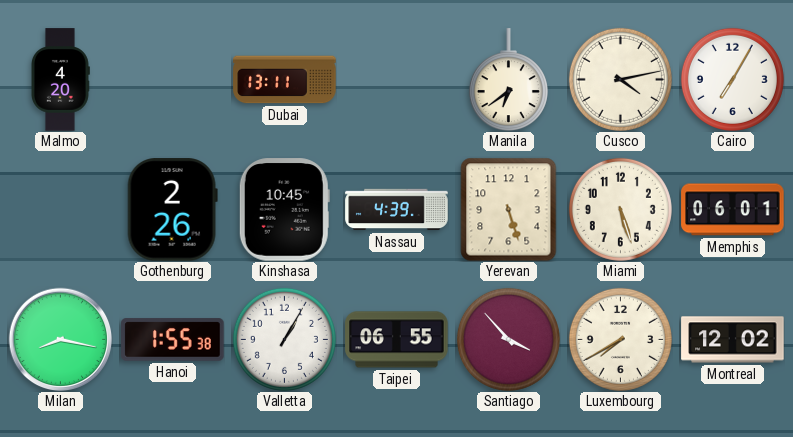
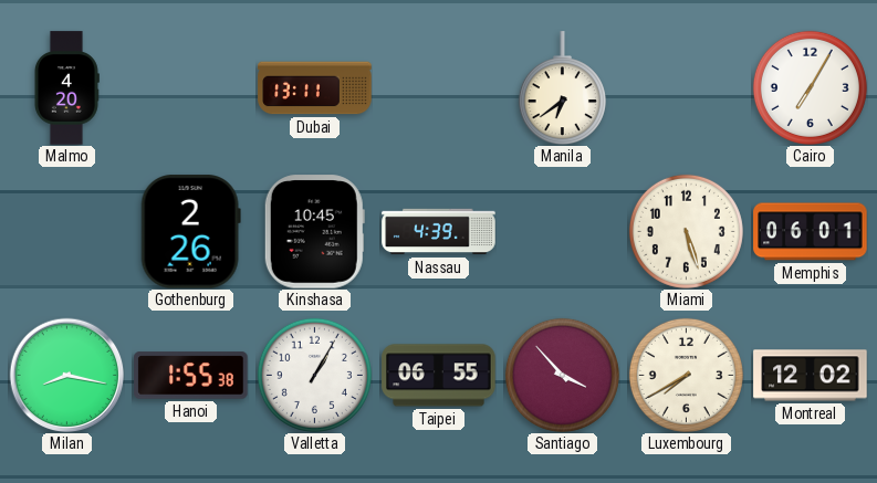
Cusco: 4:13 -> none (620, 79)
Yerevan: 5:27 -> none (509, 209)
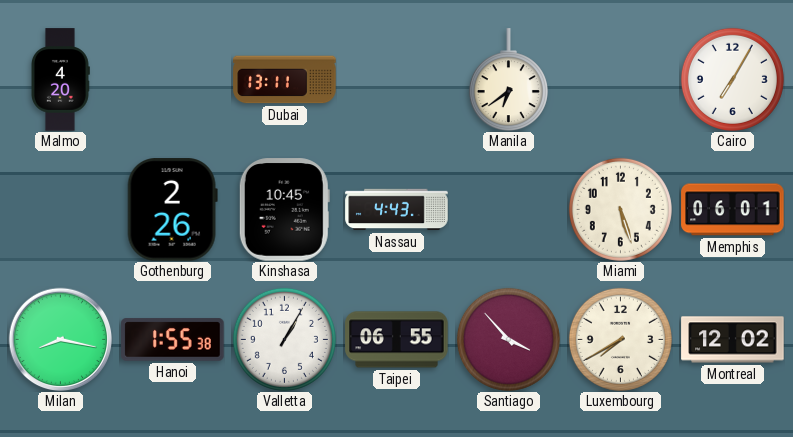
Nassau: 4:39 -> 4:43 (397, 210)
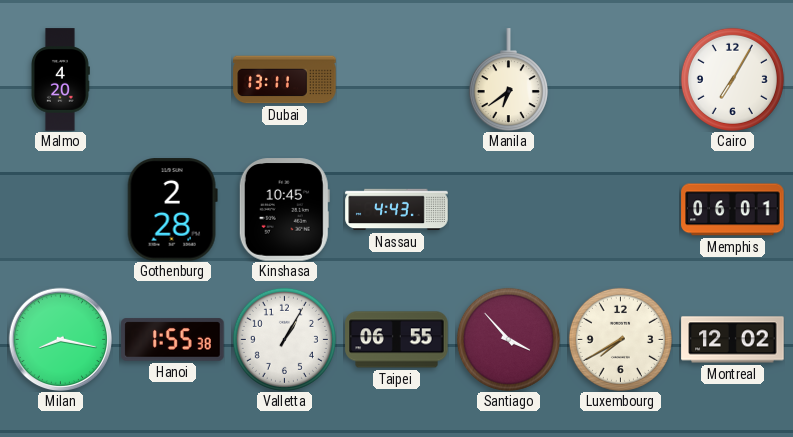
Gothenburg: 2:26 -> 2:28 (172, 210)
Miami: 5:27 -> none (620, 209)
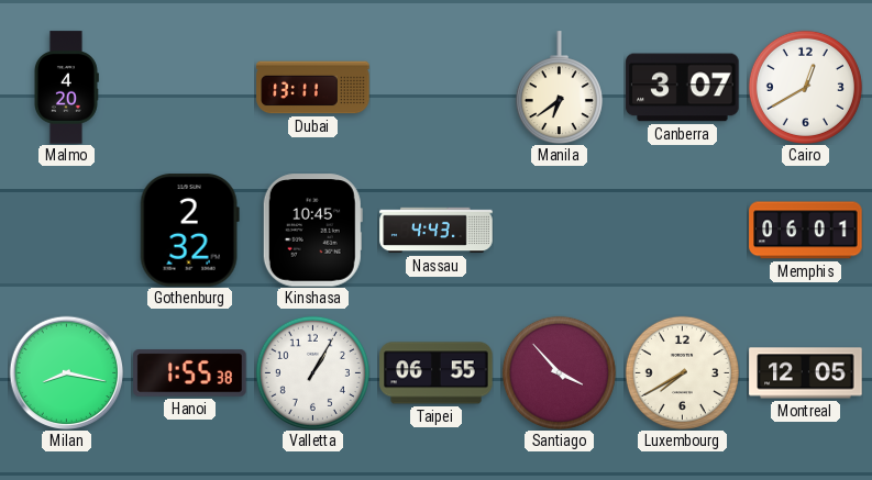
Canberra: none -> 3:07 (683, 88)
Cairo: 7:05 -> 12:40 (805, 87)
Gothenburg: 2:28 -> 2:32 (189, 231)
Montreal: 12:02 -> 12:05 (806, 373)
